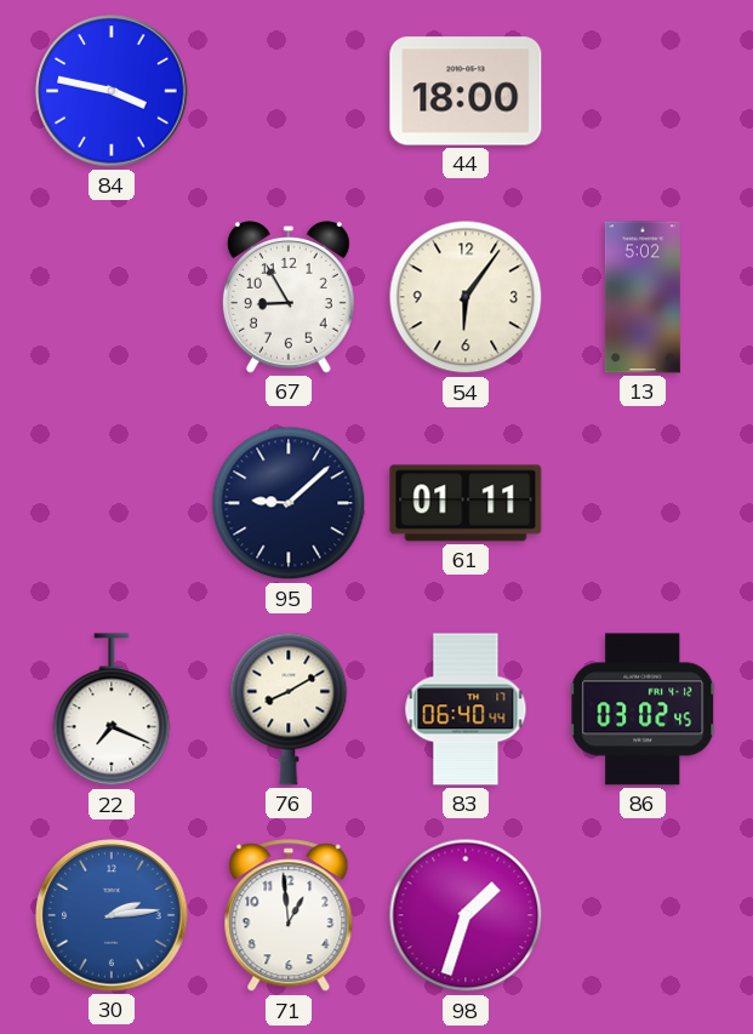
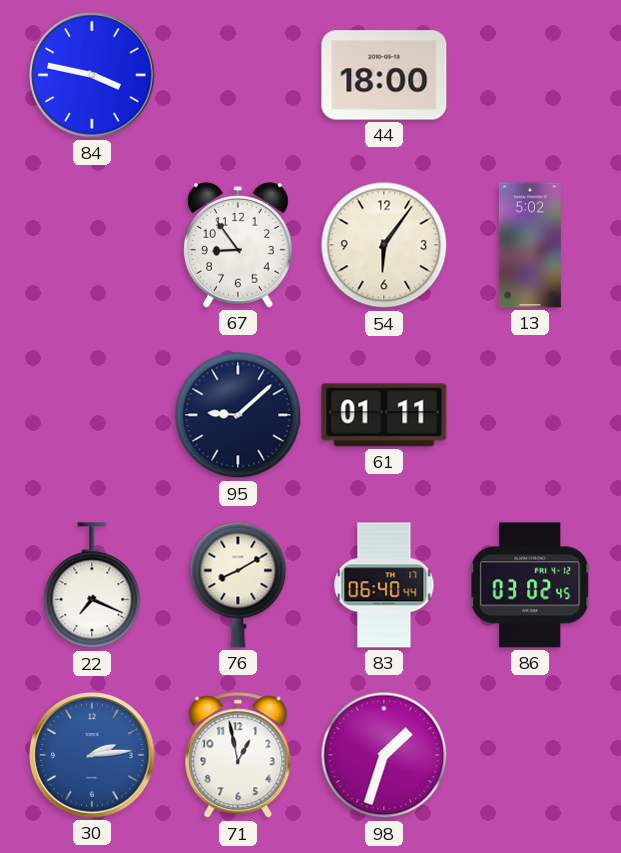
67: 8:55 -> 8:54 (238, 245)
71: 12:59 -> 12:58 (238, 756)
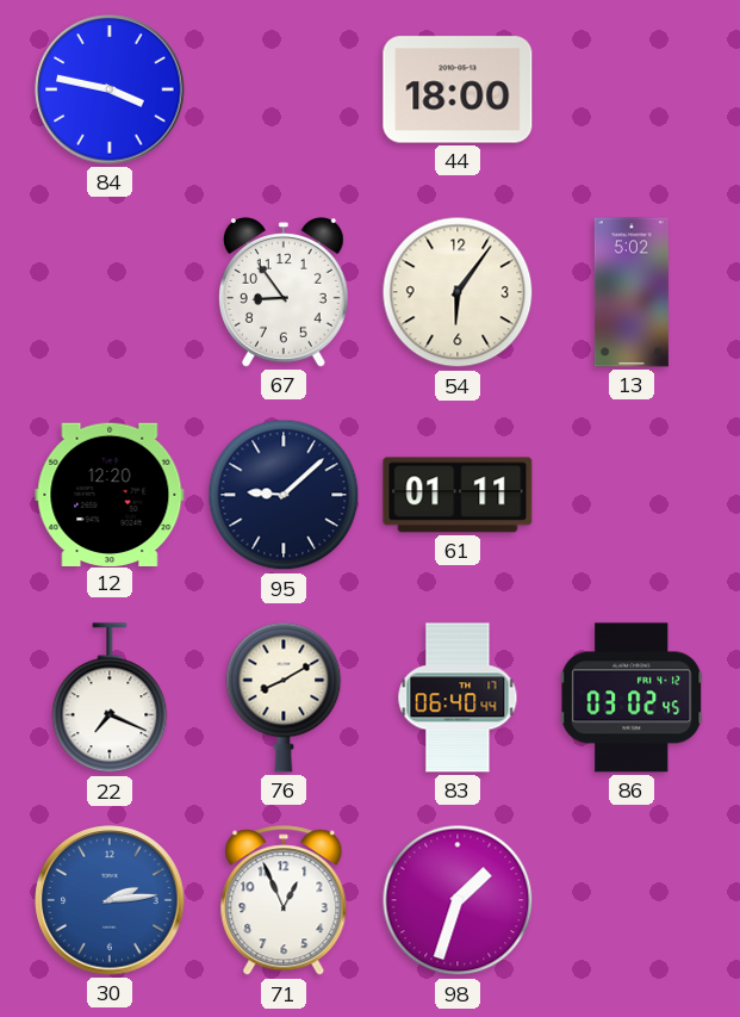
12: none -> 12:20 (110, 494)
71: 12:58 -> 12:56 (284, 901)
